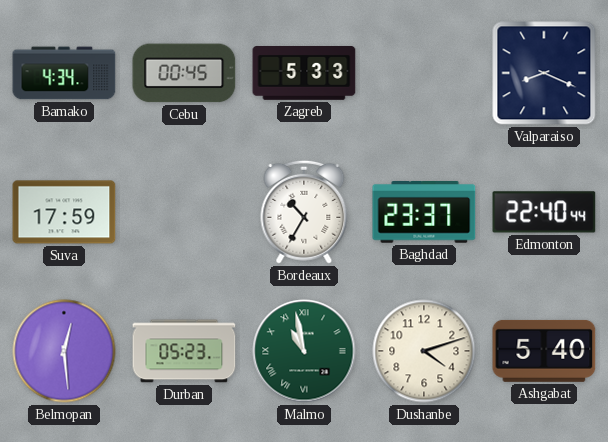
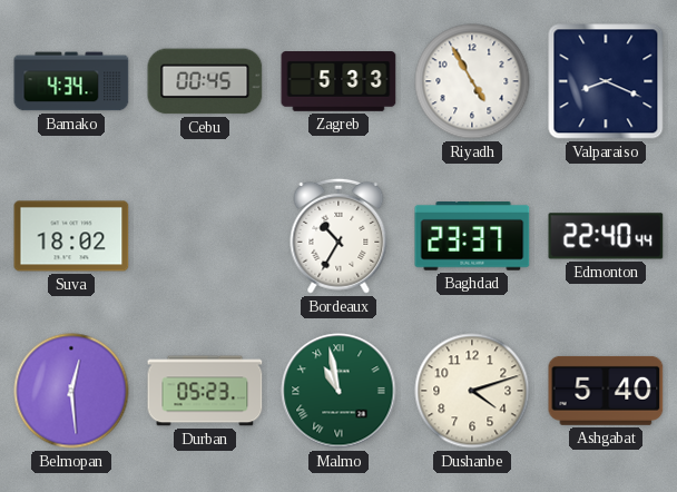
Riyadh: none -> 4:55 (472, 81)
Suva: 17:59 -> 18:02 (71, 236)
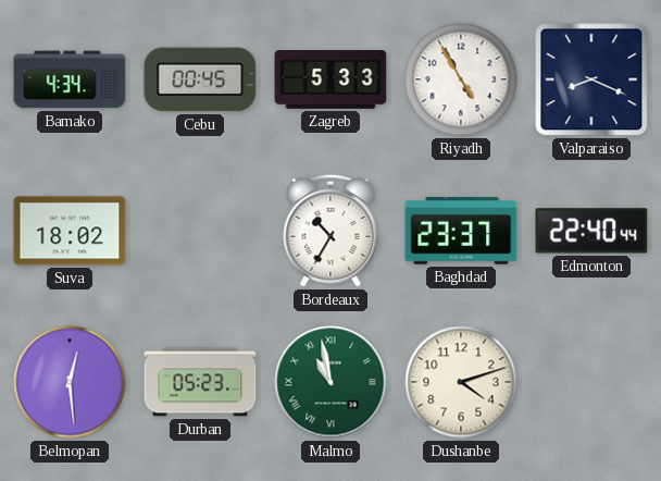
Ashgabat: 5:40 -> none (606, 391)
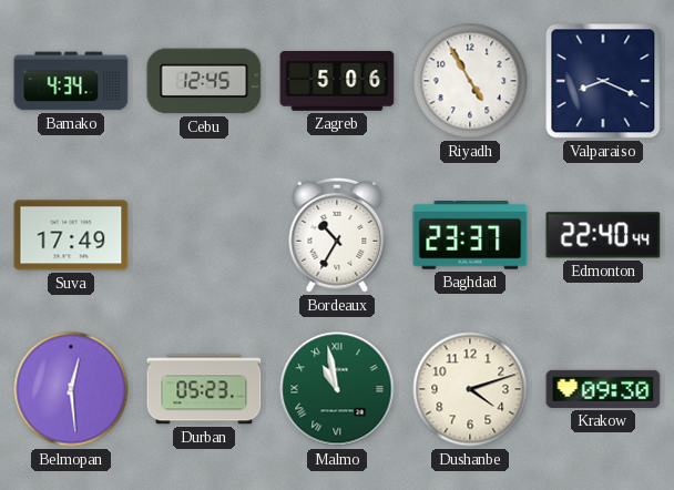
Cebu: 00:45 -> 12:45 (204, 81)
Zagreb: 5:33 -> 5:06 (337, 82)
Suva: 18:02 -> 17:49 (71, 235)
Krakow: none -> 09:30 (603, 389)
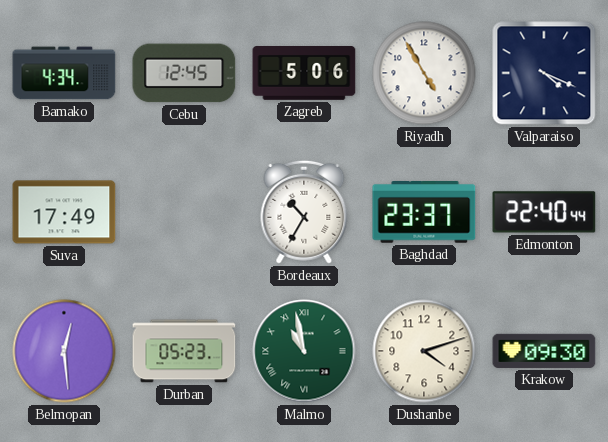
Valparaiso: 8:19 -> 4:19 (544, 73)
